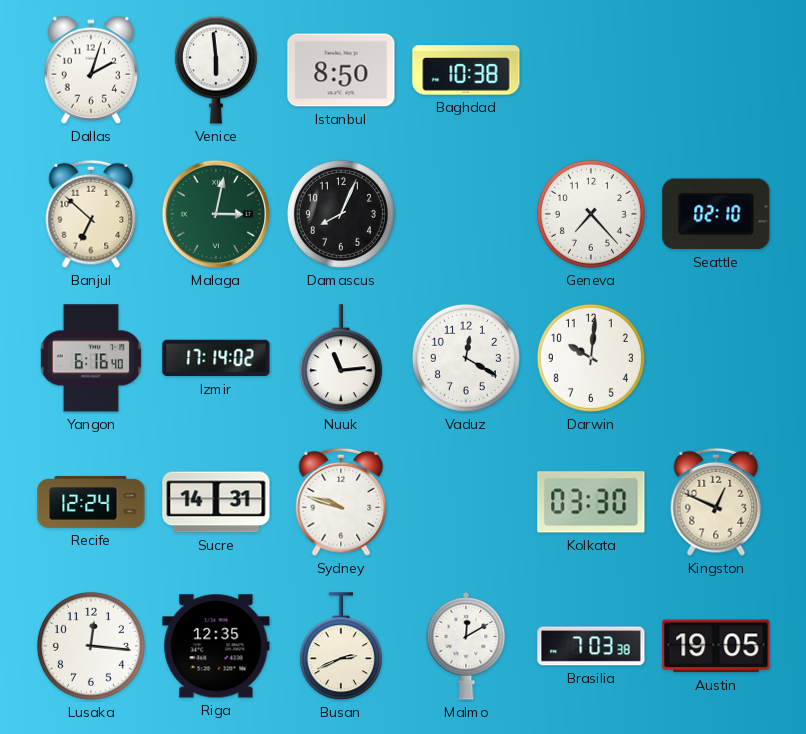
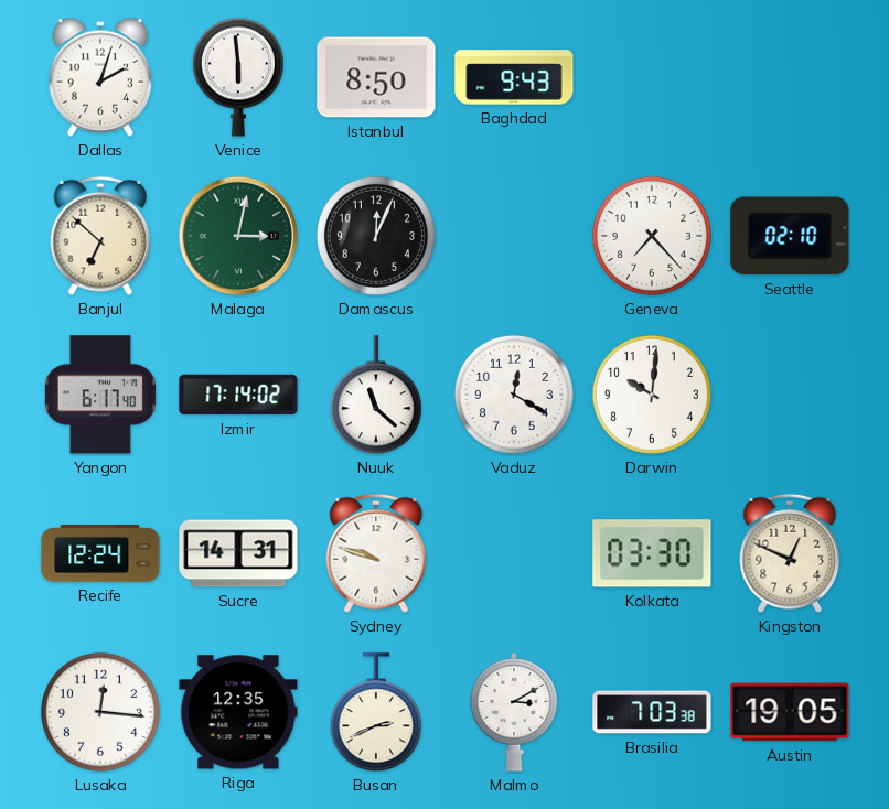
Baghdad: 10:38 -> 9:43 (514, 77)
Damascus: 8:04 -> 12:04 (376, 236)
Yangon: 6:16 -> 6:17 (100, 395)
Nuuk: 11:14 -> 11:22 (376, 396)
Malmo: 12:10 -> 3:10 (514, 713)
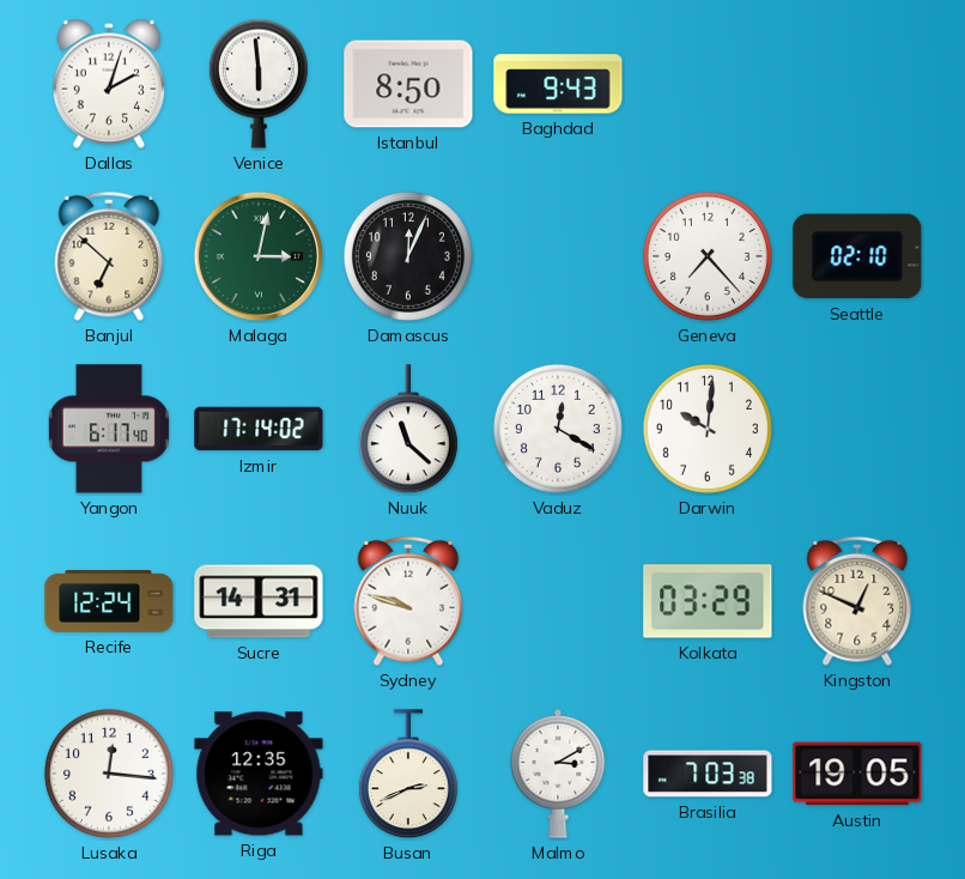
Kolkata: 03:30 -> 03:29 (708, 601)
